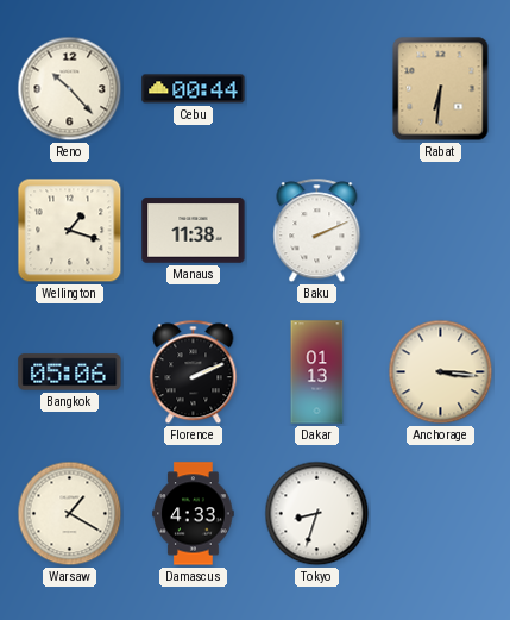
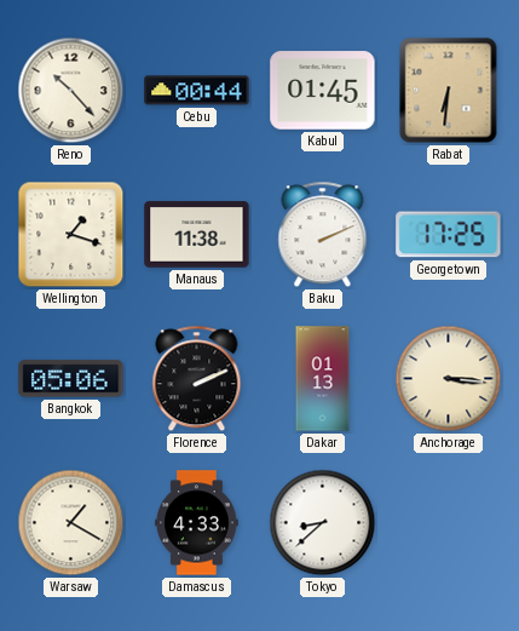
Kabul: none -> 01:45 (323, 91)
Georgetown: none -> 17:25 (449, 235)
Tokyo: 8:33 -> 8:38 (323, 523)
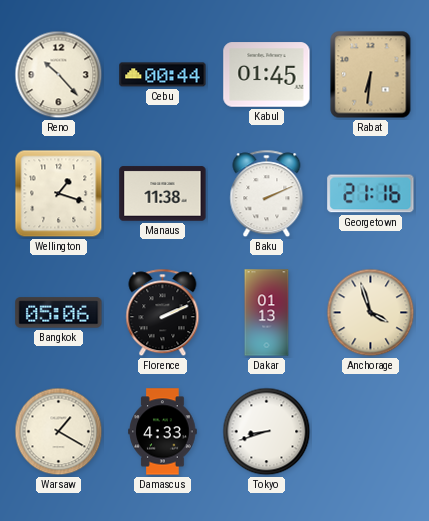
Georgetown: 17:25 -> 21:16 (371, 194)
Anchorage: 3:16 -> 3:57 (371, 313)
Tokyo: 8:38 -> 8:42 (267, 432)
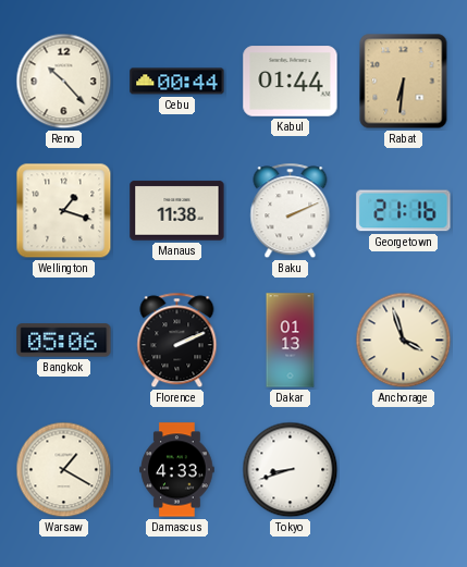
Kabul: 01:45 -> 01:44 (291, 82)
